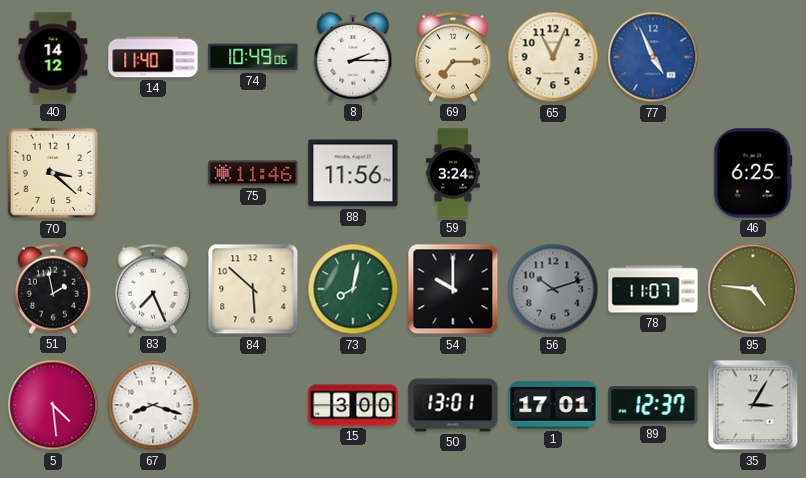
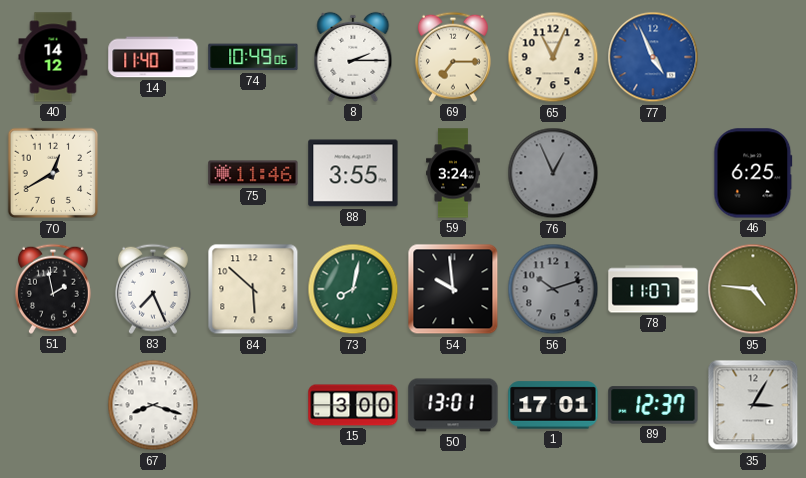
70: 3:22 -> 12:40 (53, 173)
88: 11:56 -> 3:55 (353, 173)
76: none -> 12:56 (553, 173)
54: 10:00 -> 9:59 (453, 289)
5: 4:29 -> none (53, 405)
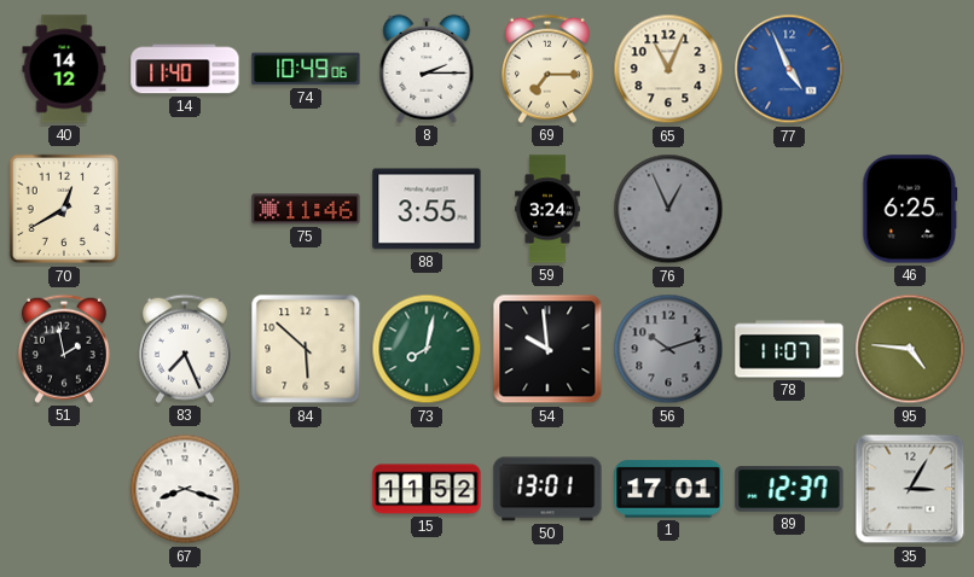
15: 3:00 -> 11:52 (427, 489)
